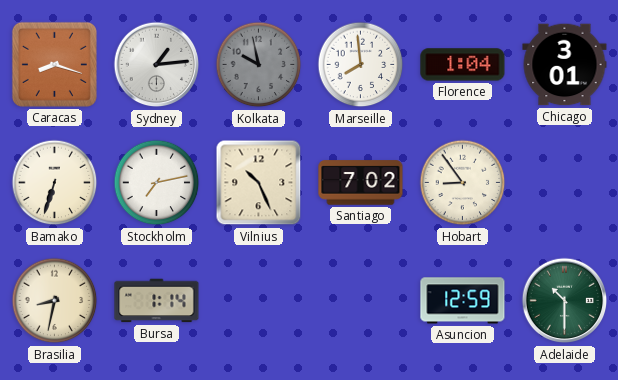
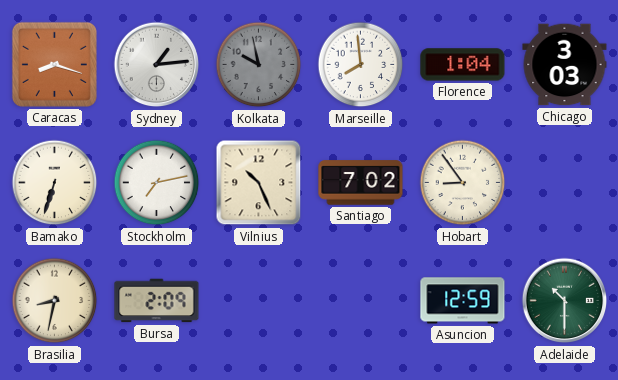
Chicago: 3:01 -> 3:03 (565, 65)
Bursa: 1:14 -> 2:09 (157, 301)
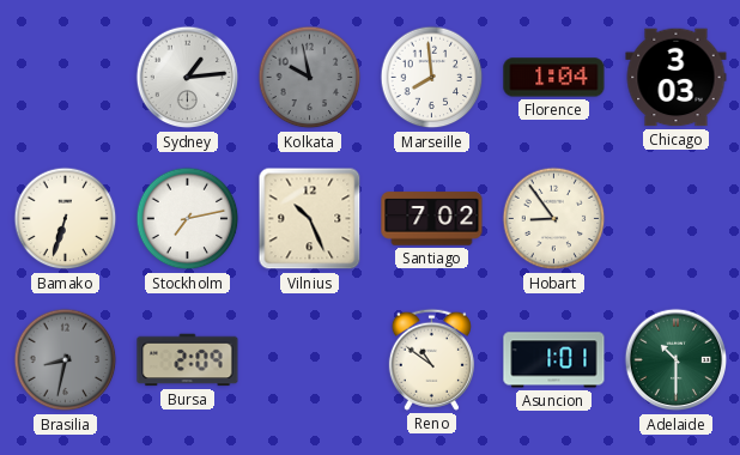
Caracas: 8:18 -> none (54, 64)
Brasilia dial: cream -> grey (66, 360)
Reno: none -> 10:51 (431, 359)
Asuncion: 12:59 -> 1:01 (554, 360)
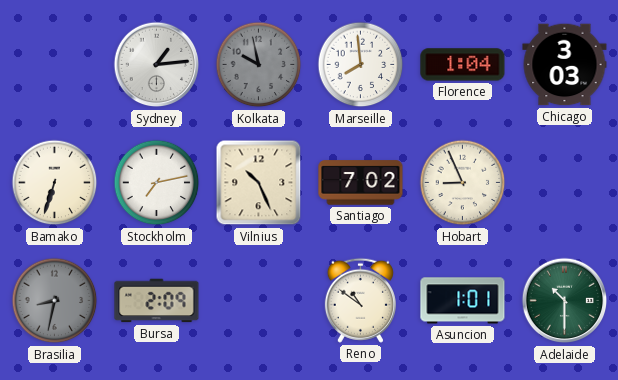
Hobart: 8:54 -> 8:56 (463, 183)
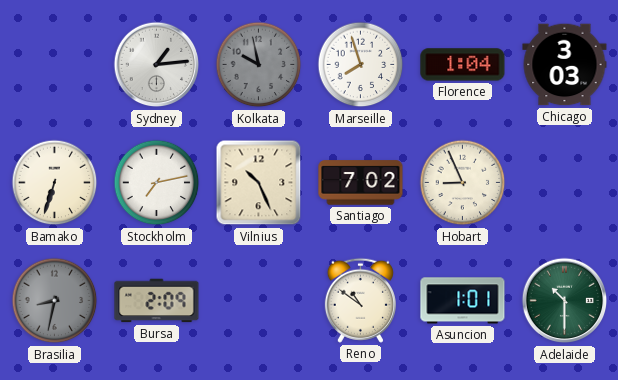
Marseille: 7:59 -> 7:57 (361, 65)
